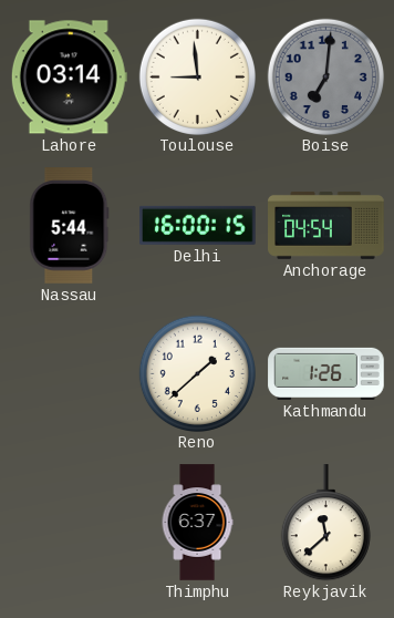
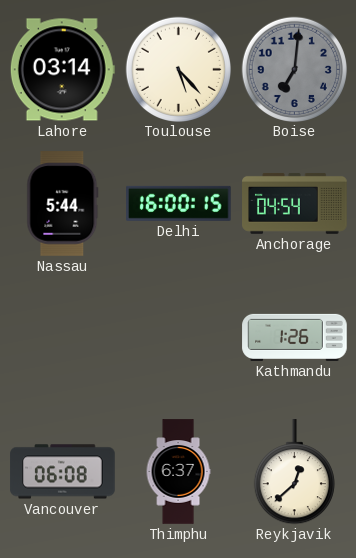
Toulouse: 8:59 -> 5:23 (178, 69)
Reno: 1:38 -> none (197, 373)
Vancouver: none -> 06:08 (63, 472)
Reykjavik: 11:38 -> 12:38 (294, 472)
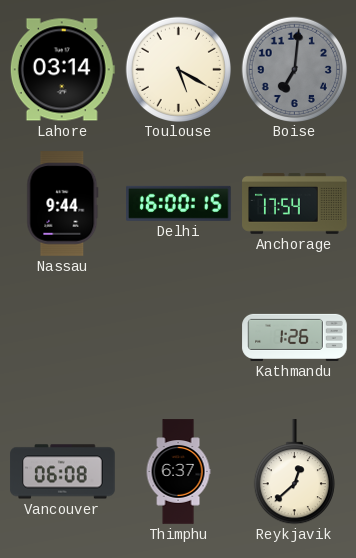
Toulouse: 5:23 -> 5:20 (178, 69)
Nassau: 5:44 -> 9:44 (63, 204)
Anchorage: 04:54 -> 17:54 (295, 203)
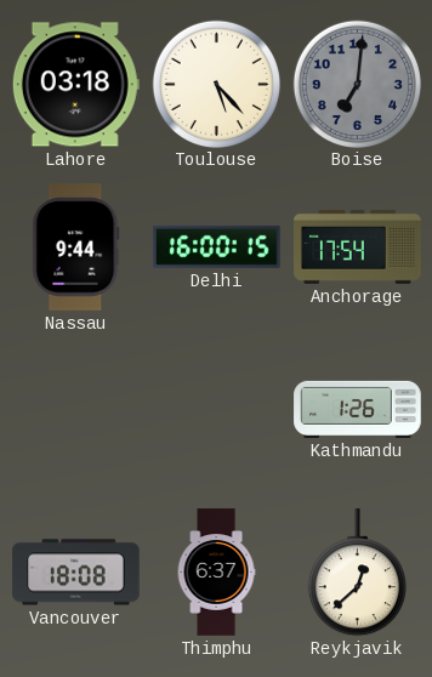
Lahore: 03:14 -> 03:18 (75, 85)
Toulouse: 5:20 -> 5:23 (216, 84)
Vancouver: 06:08 -> 18:08 (76, 573)
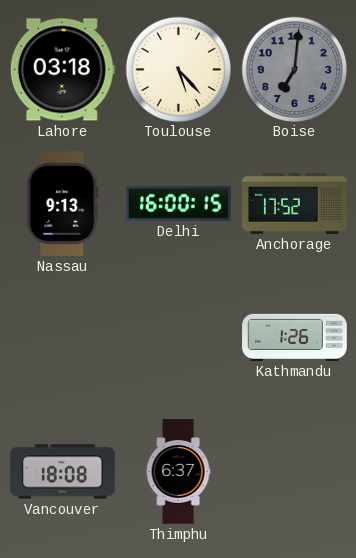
Nassau: 9:44 -> 9:13 (63, 204)
Anchorage: 17:54 -> 17:52 (295, 203)
Reykjavik: 12:38 -> none (357, 573)
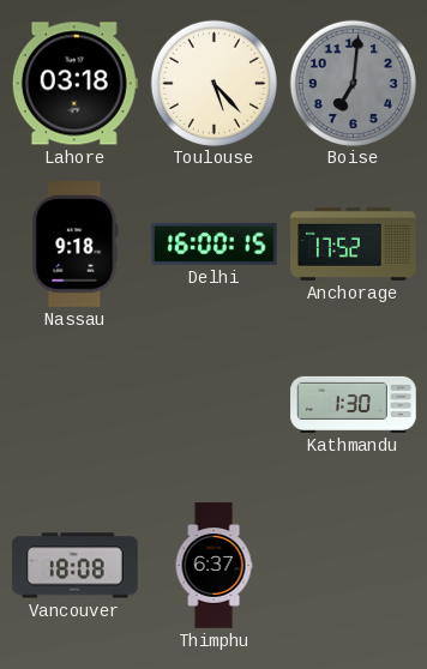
Nassau: 9:13 -> 9:18 (76, 245)
Kathmandu: 1:26 -> 1:30 (354, 404)
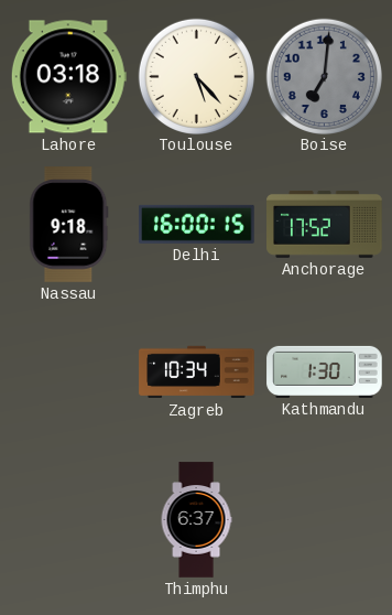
Zagreb: none -> 10:34 (197, 373)
Vancouver: 18:08 -> none (76, 566)
